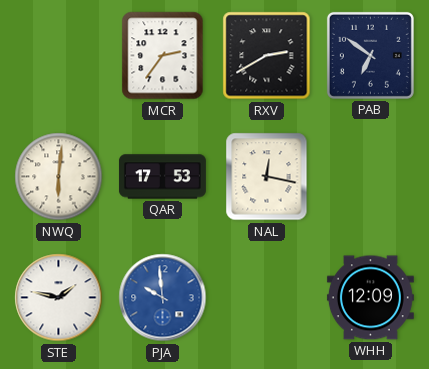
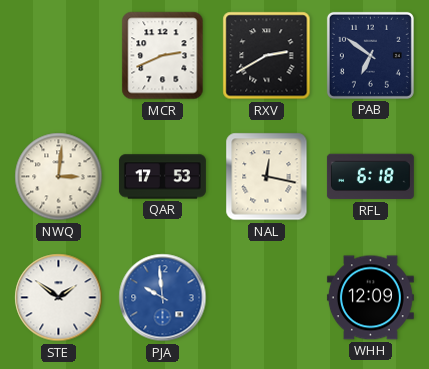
MCR: 2:36 -> 2:41 (163, 56)
NWQ: 6:01 -> 3:01 (59, 177)
RFL: none -> 6:18 (370, 177)
STE: 1:47 -> 1:51 (59, 298)
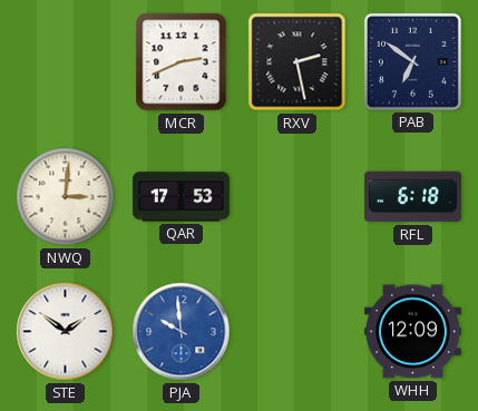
RXV: 2:40 -> 2:28 (297, 62)
NAL: 12:17 -> none (267, 177)
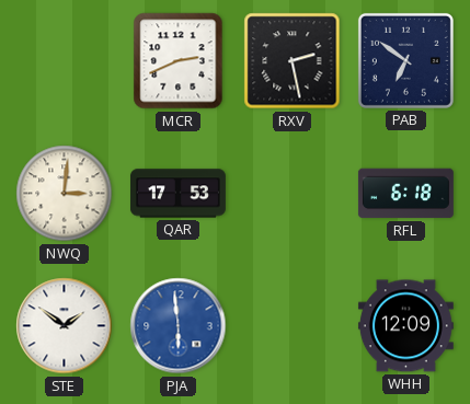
PJA: 9:59 -> 5:59 (179, 326)
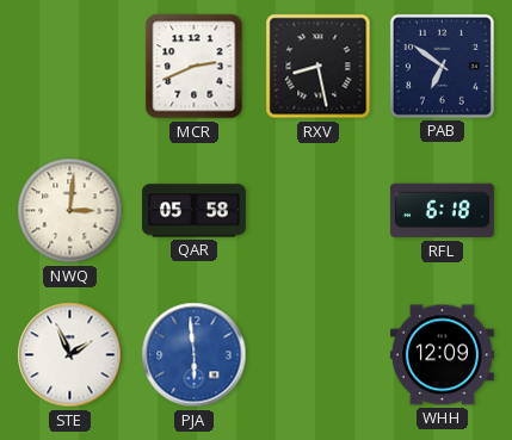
RXV: 2:28 -> 8:28 (319, 67)
QAR: 17:53 -> 05:58 (193, 211)
STE: 1:51 -> 1:56 (70, 355)
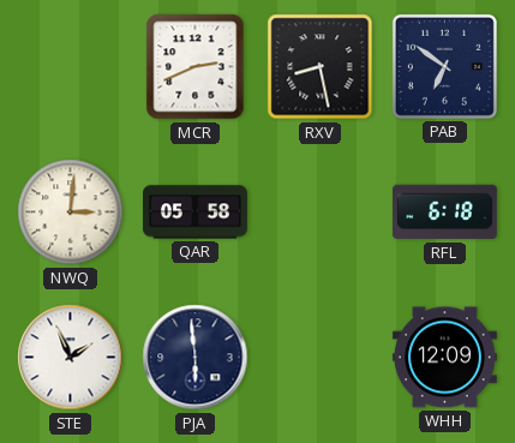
PJA dial: blue -> navy (196, 358)
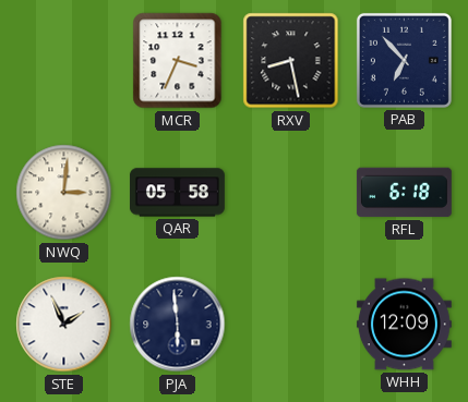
MCR: 2:41 -> 3:34 (178, 61)
PAB: 6:51 -> 6:53 (404, 60)
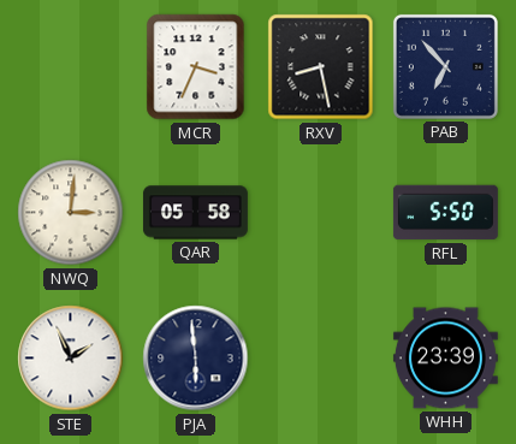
RFL: 6:18 -> 5:50 (445, 213)
WHH: 12:09 -> 23:39 (445, 359)
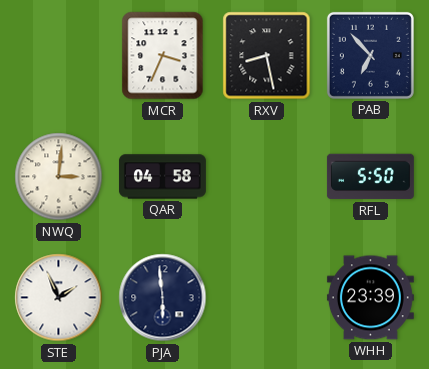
QAR: 05:58 -> 04:58 (162, 177)
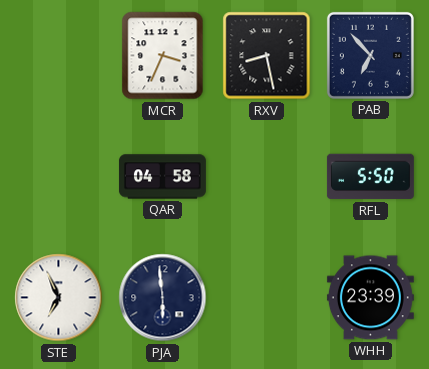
NWQ: 3:01 -> none (59, 177)
STE: 1:56 -> 6:56 (59, 298)
